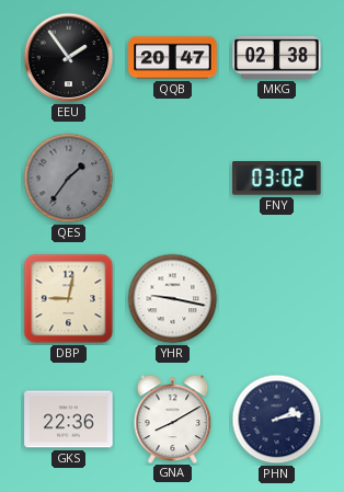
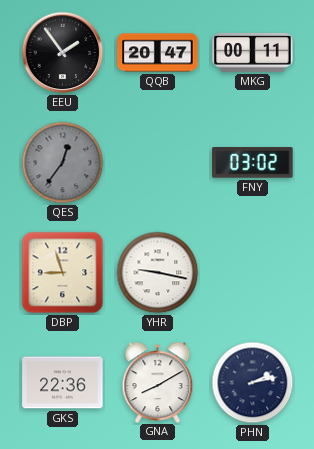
MKG: 02:38 -> 00:11 (253, 53)
QES: 1:36 -> 12:36 (63, 163)
DBP: 9:02 -> 8:57 (63, 273)
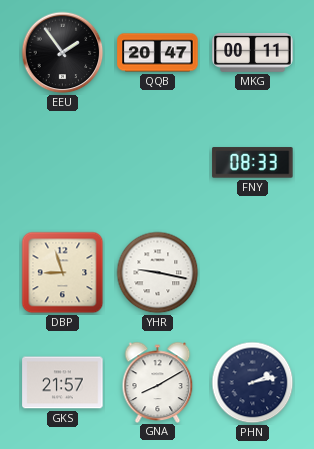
QES: 12:36 -> none (63, 163)
FNY: 03:02 -> 08:33 (253, 163)
GKS: 22:36 -> 21:57 (63, 383)
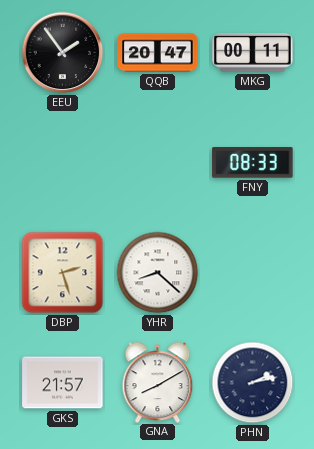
DBP: 8:57 -> 2:27 (63, 273)
YHR: 9:17 -> 8:22 (158, 273)
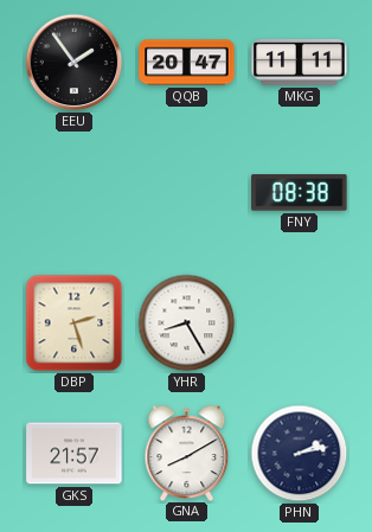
MKG: 00:11 -> 11:11 (300, 63)
FNY: 08:33 -> 08:38 (300, 193)
YHR: 8:22 -> 8:25 (187, 323)
